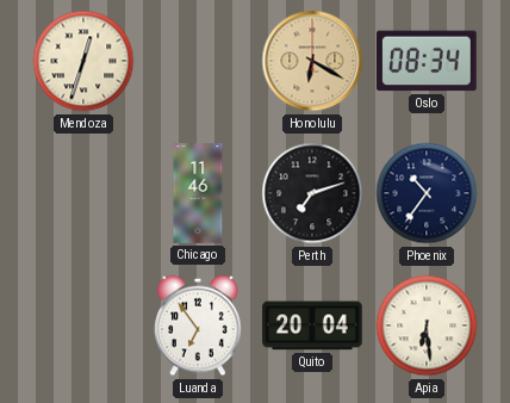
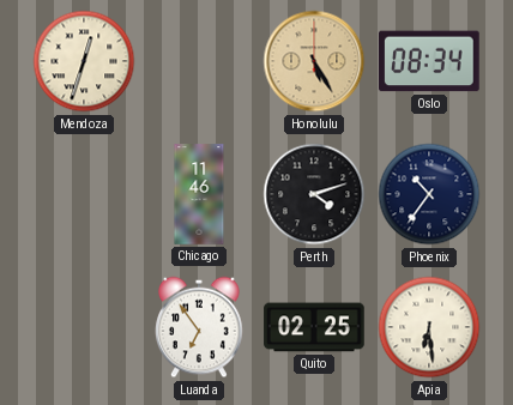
Honolulu: 6:20 -> 5:25 (314, 61)
Perth: 7:12 -> 4:12 (314, 194)
Quito: 20:04 -> 02:25 (314, 327)
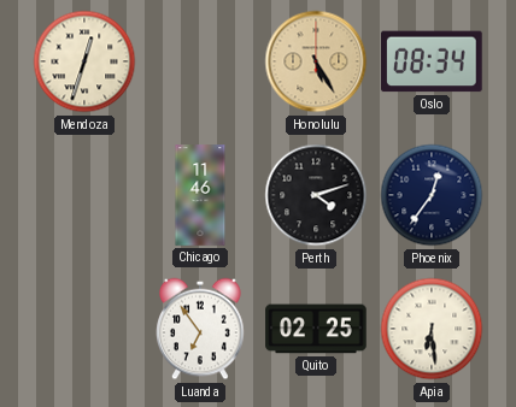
Phoenix: 10:36 -> 12:36 (432, 195)
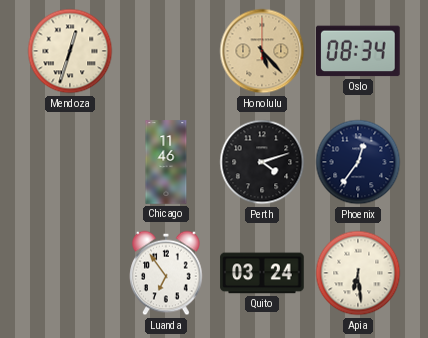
Honolulu: 5:25 -> 5:23 (262, 51)
Quito: 02:25 -> 03:24 (262, 273)
